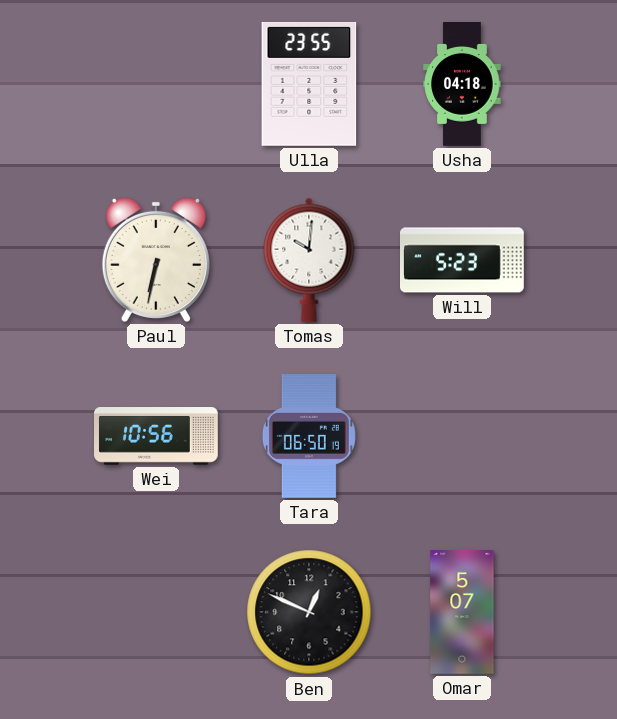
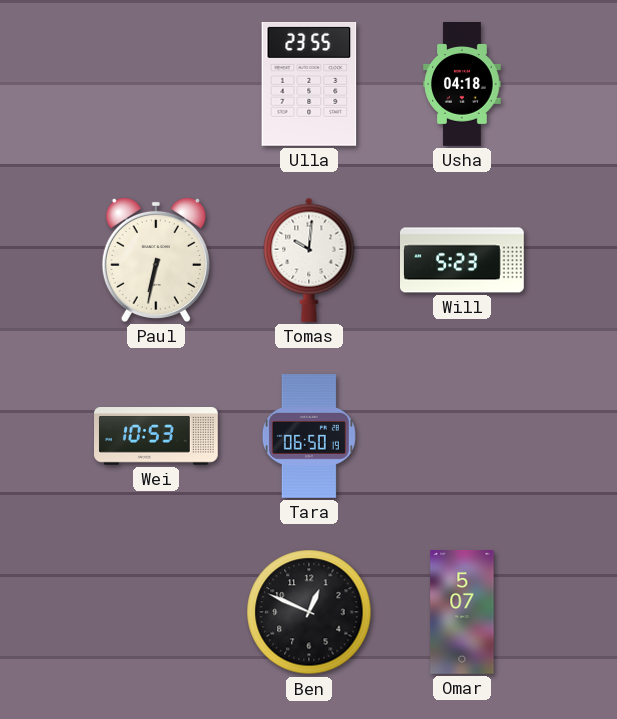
Wei: 10:56 -> 10:53 (157, 437)
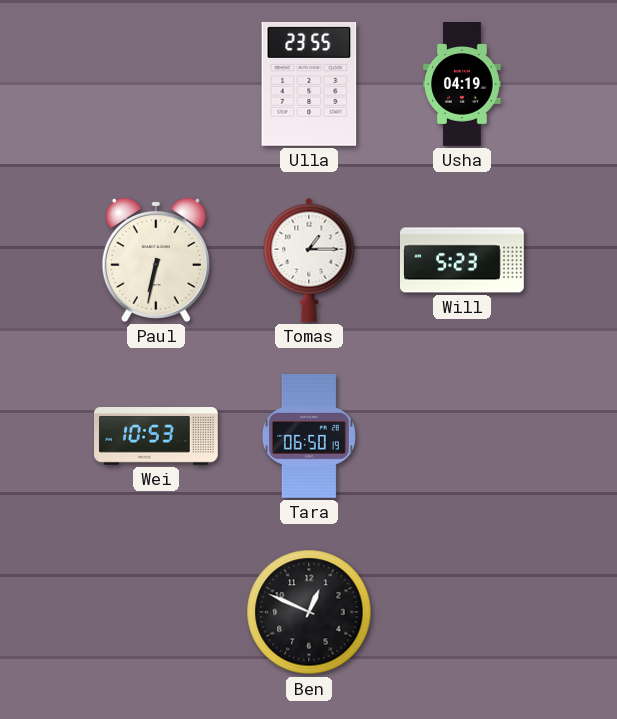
Usha: 04:18 -> 04:19 (462, 84)
Tomas: 10:01 -> 1:15 (309, 260)
Omar: 5:07 -> none (462, 613)
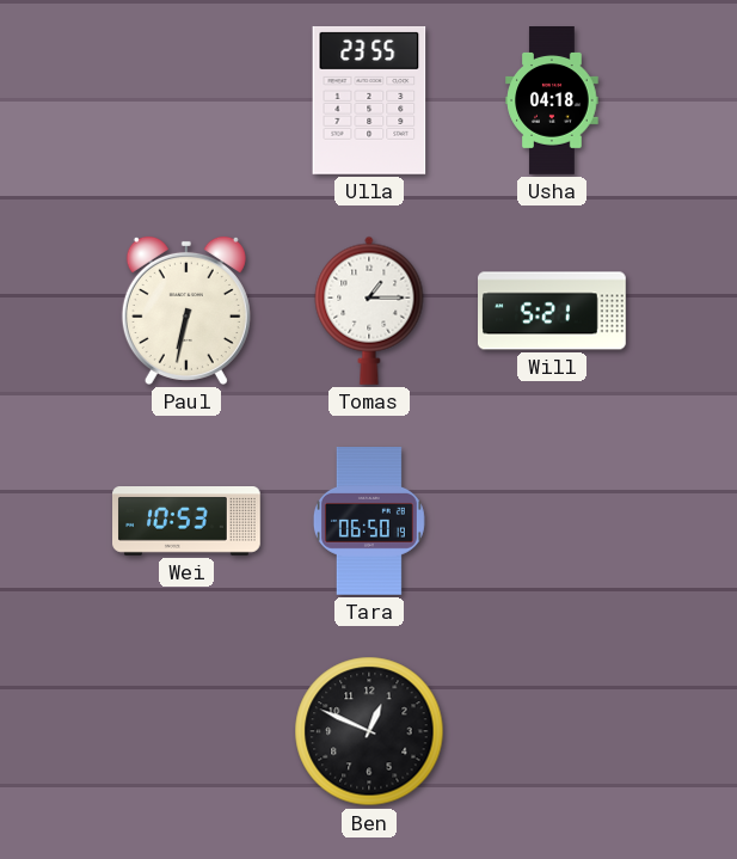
Usha: 04:19 -> 04:18 (552, 100)
Will: 5:23 -> 5:21 (553, 311)
